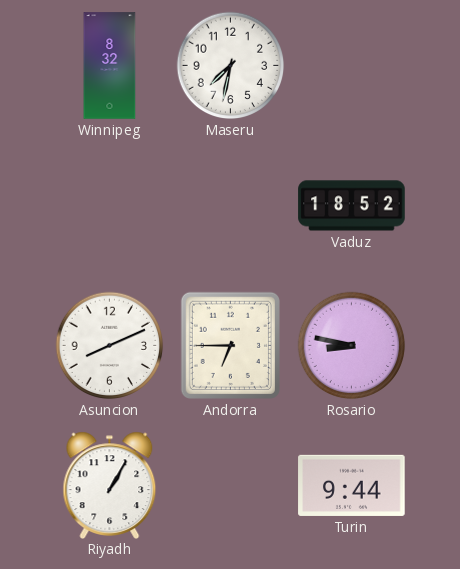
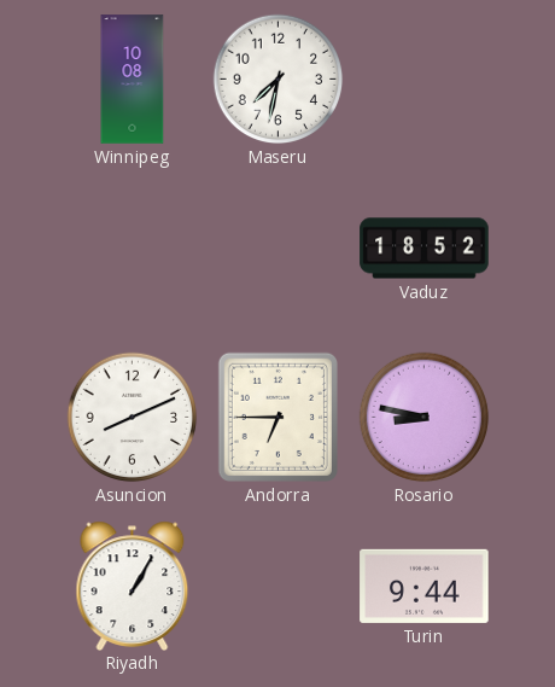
Winnipeg: 8:32 -> 10:08 (133, 80)
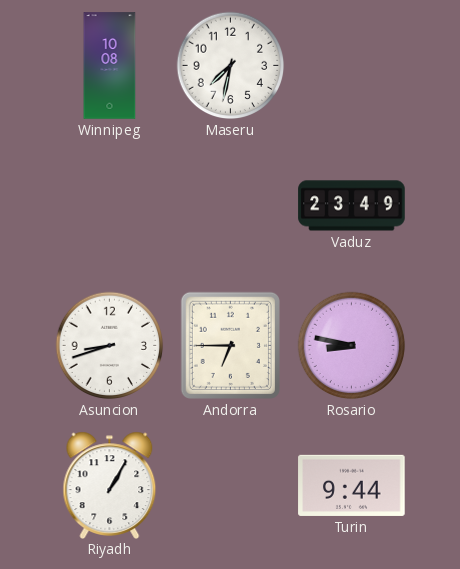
Vaduz: 18:52 -> 23:49 (352, 206)
Asuncion: 8:11 -> 8:42 (110, 346)
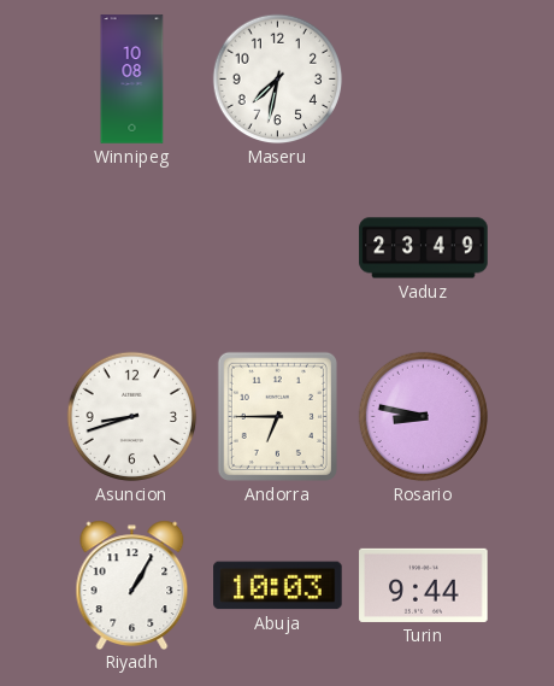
Abuja: none -> 10:03 (278, 586)
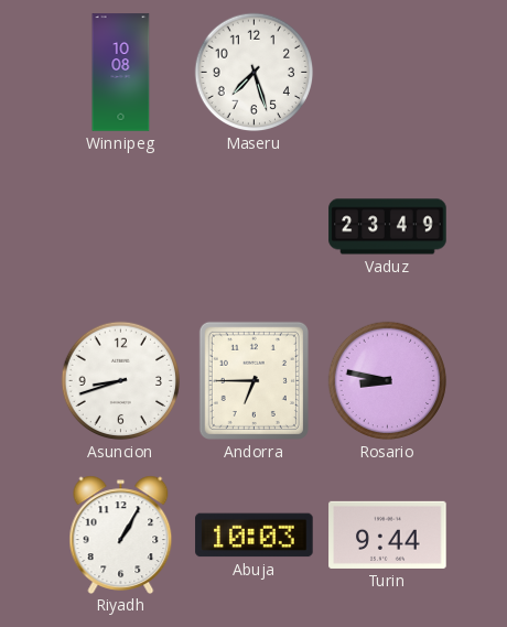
Maseru: 7:32 -> 7:27 (255, 73)
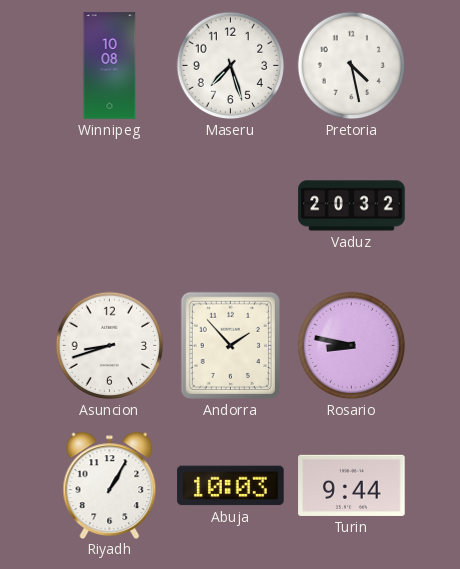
Pretoria: none -> 4:28 (352, 66)
Vaduz: 23:49 -> 20:32 (352, 206)
Andorra: 6:45 -> 1:53 (230, 345)
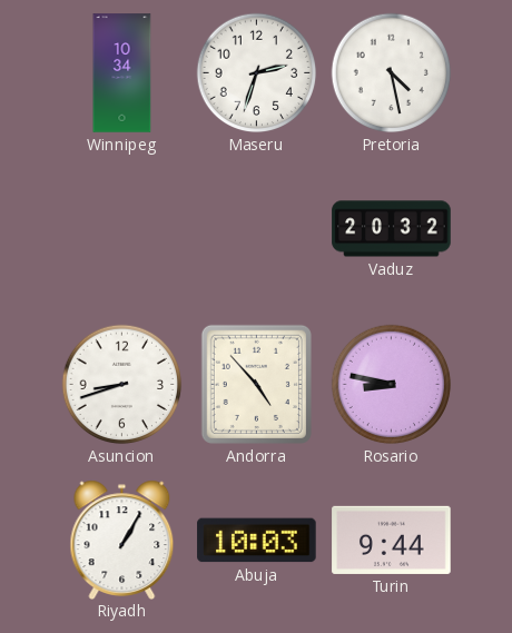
Winnipeg: 10:08 -> 10:34 (122, 73)
Maseru: 7:27 -> 2:33 (257, 73)
Andorra: 1:53 -> 4:53 (256, 384)
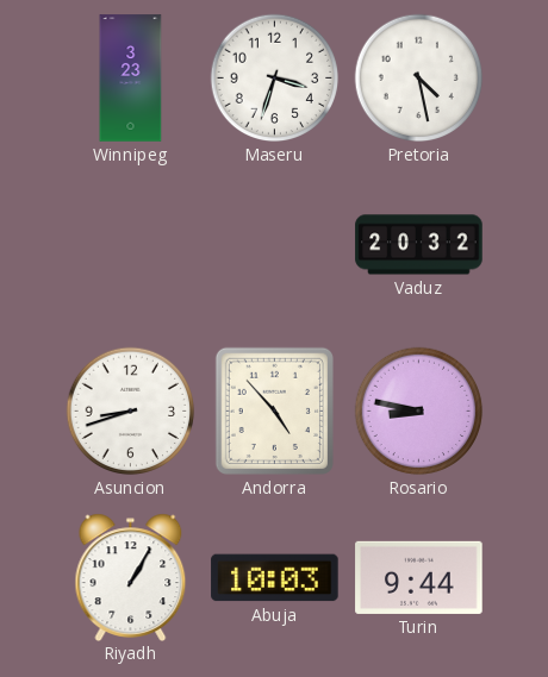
Winnipeg: 10:34 -> 3:23 (131, 79)
Maseru: 2:33 -> 3:33 (275, 79)
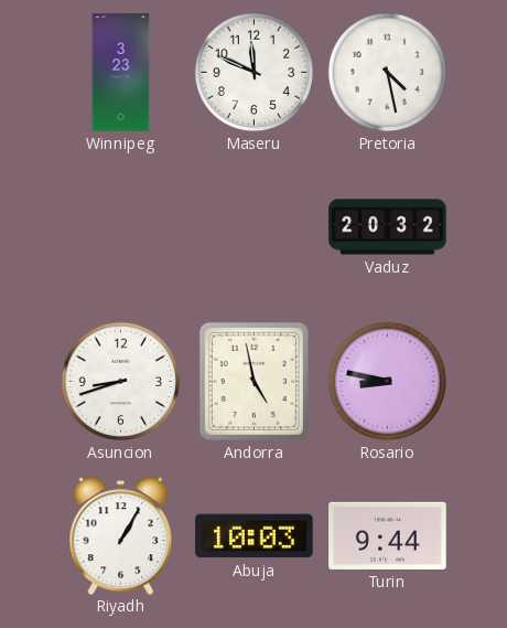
Maseru: 3:33 -> 11:49 (255, 73)
Andorra: 4:53 -> 4:58 (253, 381)
